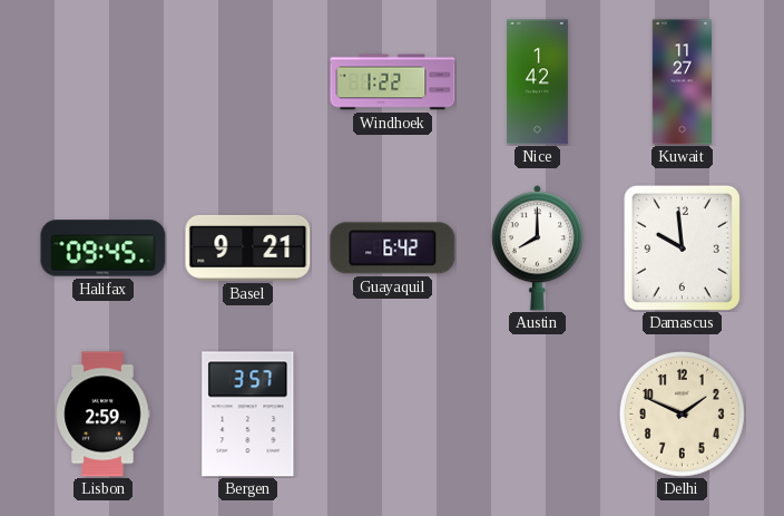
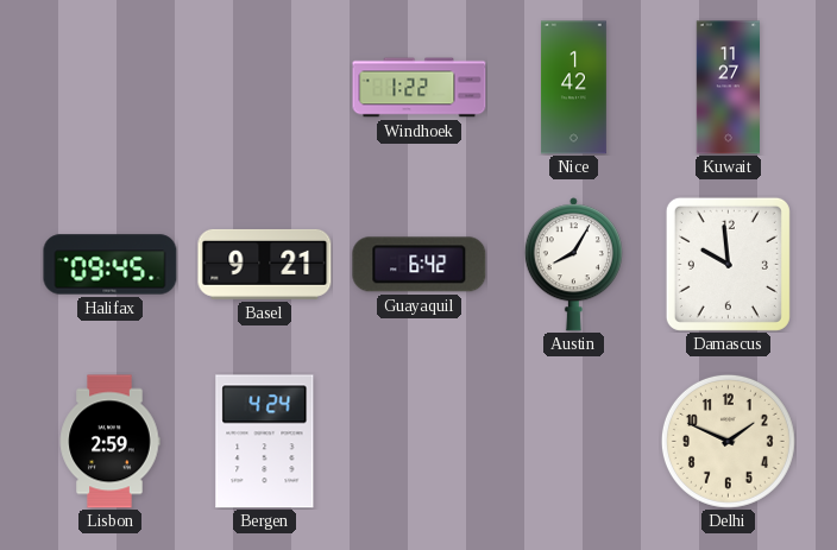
Austin: 8:00 -> 8:05 (573, 265)
Bergen: 3:57 -> 4:24 (265, 442)
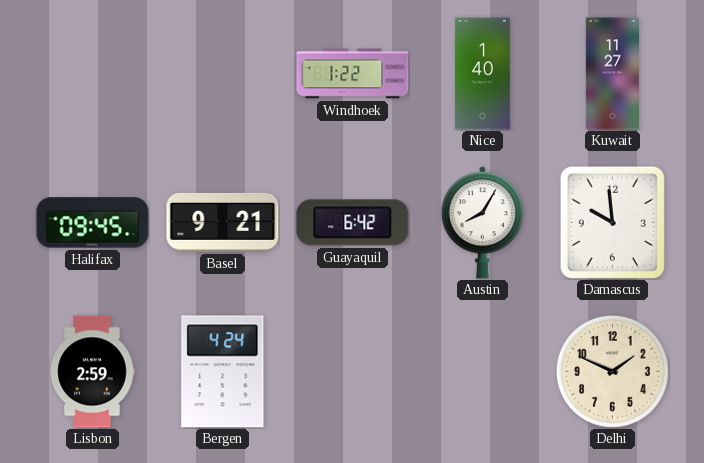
Nice: 1:42 -> 1:40 (483, 74)
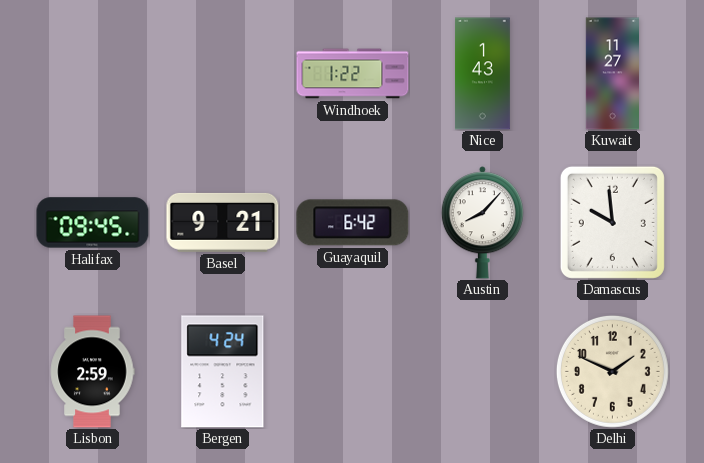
Nice: 1:40 -> 1:43 (483, 74)
Austin: 8:05 -> 8:07 (482, 223)
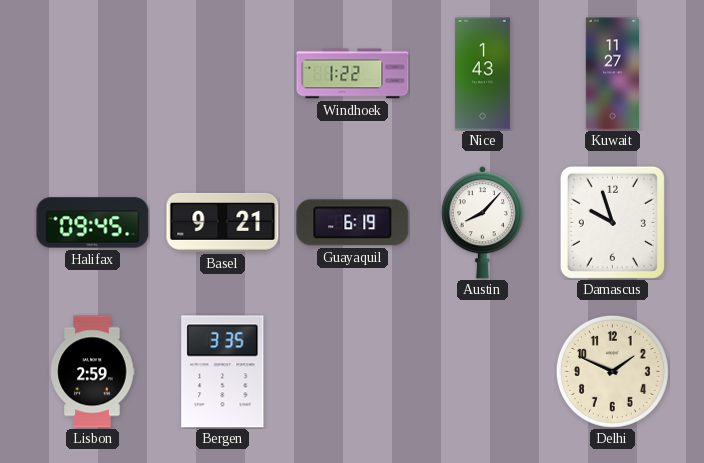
Guayaquil: 6:42 -> 6:19 (353, 223)
Damascus: 9:59 -> 9:57 (612, 222)
Bergen: 4:24 -> 3:35 (223, 372)
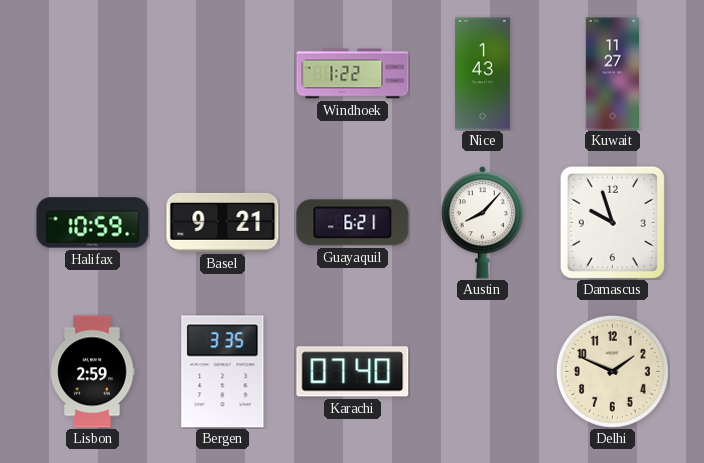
Halifax: 09:45 -> 10:59 (93, 223)
Guayaquil: 6:19 -> 6:21 (353, 223)
Karachi: none -> 07:40 (353, 372)
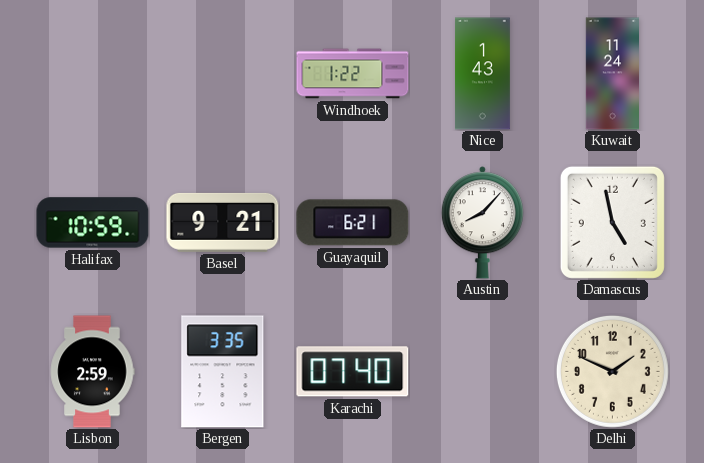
Kuwait: 11:27 -> 11:24 (612, 74)
Damascus: 9:57 -> 4:58 (612, 222)
